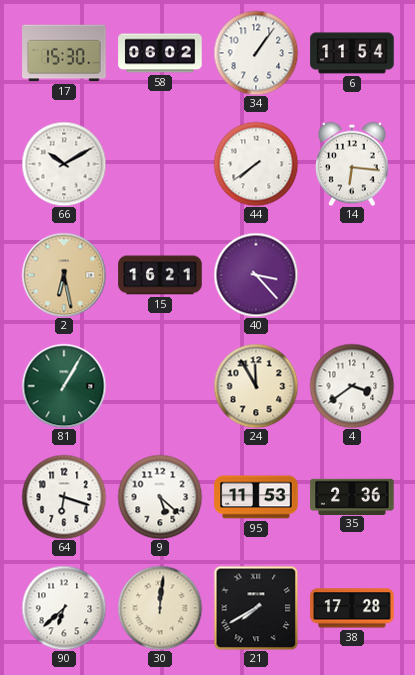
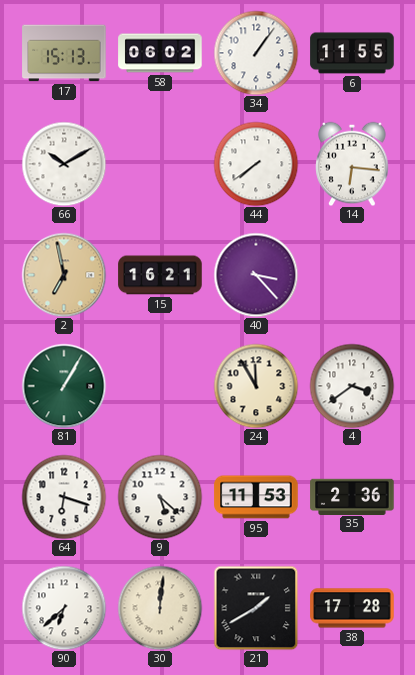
17: 15:30 -> 15:13 (64, 53)
6: 11:54 -> 11:55 (352, 53)
2: 6:28 -> 6:58 (64, 275)
21: 7:40 -> 1:40 (256, 608)
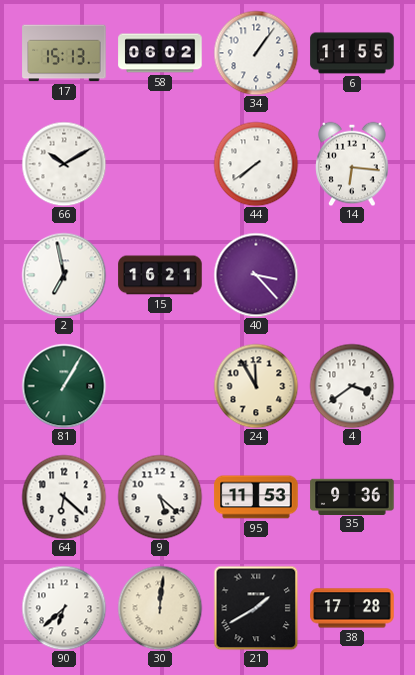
2 dial: champagne -> white (64, 275)
64: 6:18 -> 6:22 (64, 497)
35: 2:36 -> 9:36 (352, 496)
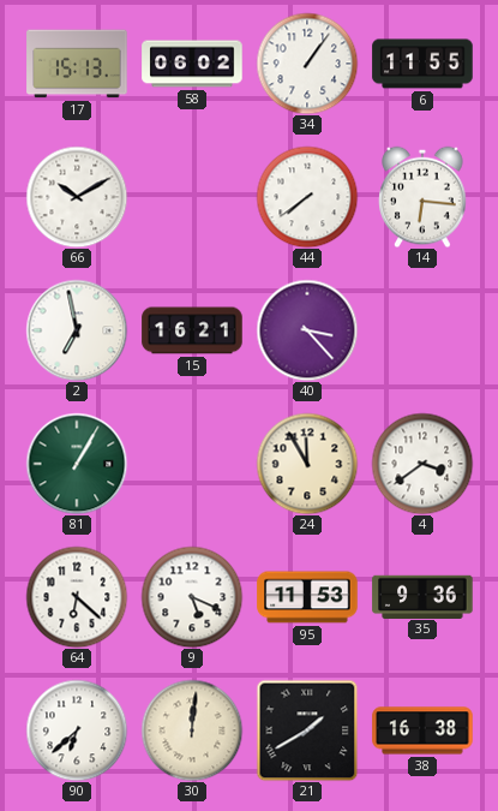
9: 5:22 -> 5:19 (192, 597)
38: 17:28 -> 16:38 (422, 731)
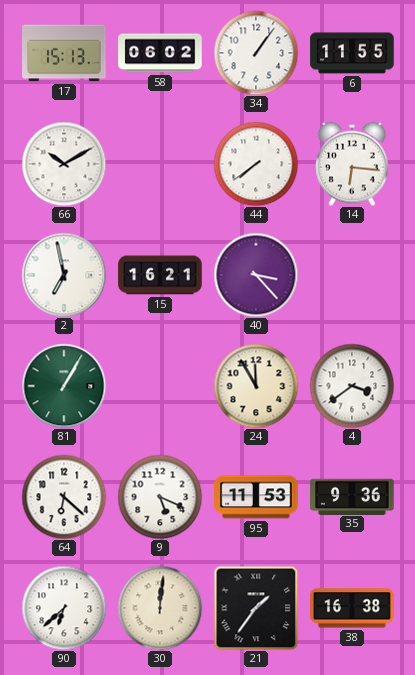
21: 1:40 -> 1:36 (256, 608)
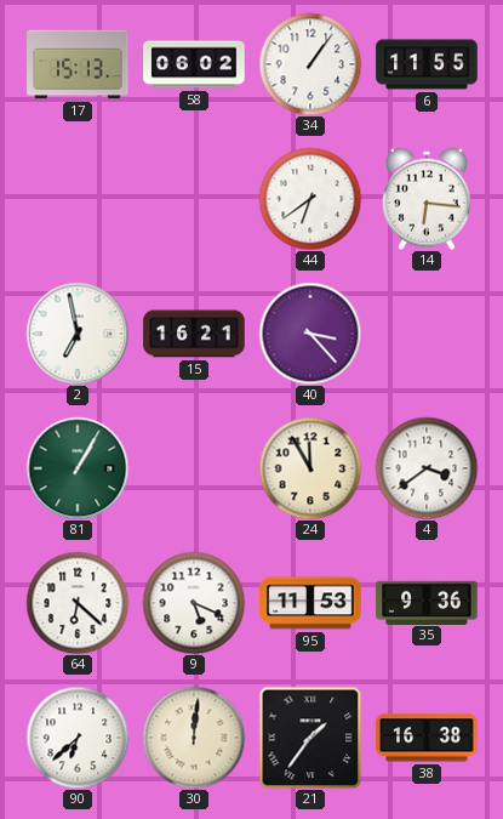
66: 10:10 -> none (64, 164)
44: 7:39 -> 6:39 (310, 199)
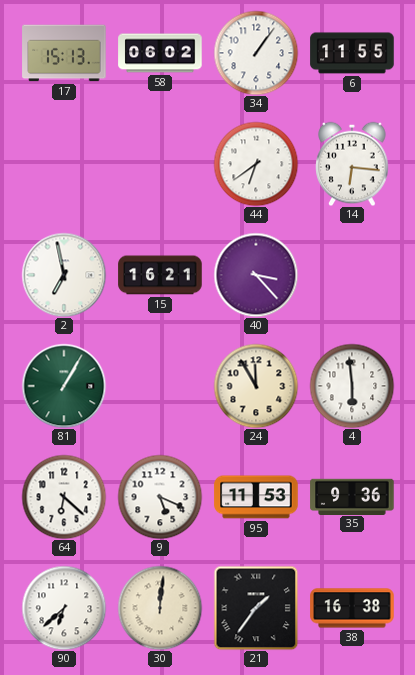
4: 3:39 -> 5:59 (352, 386)
